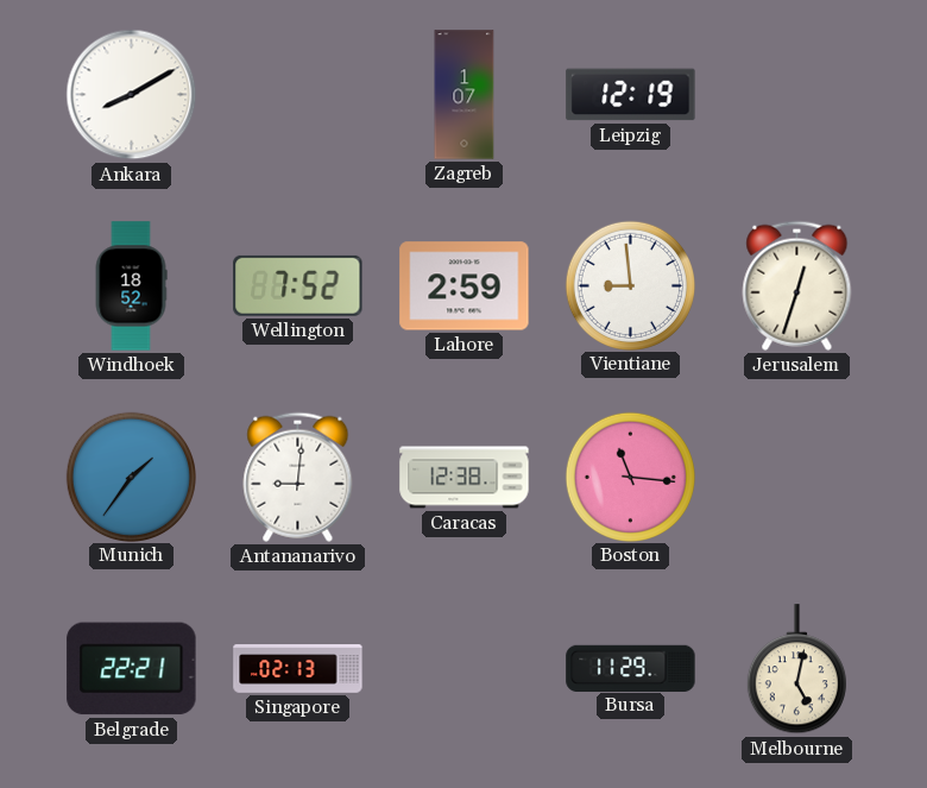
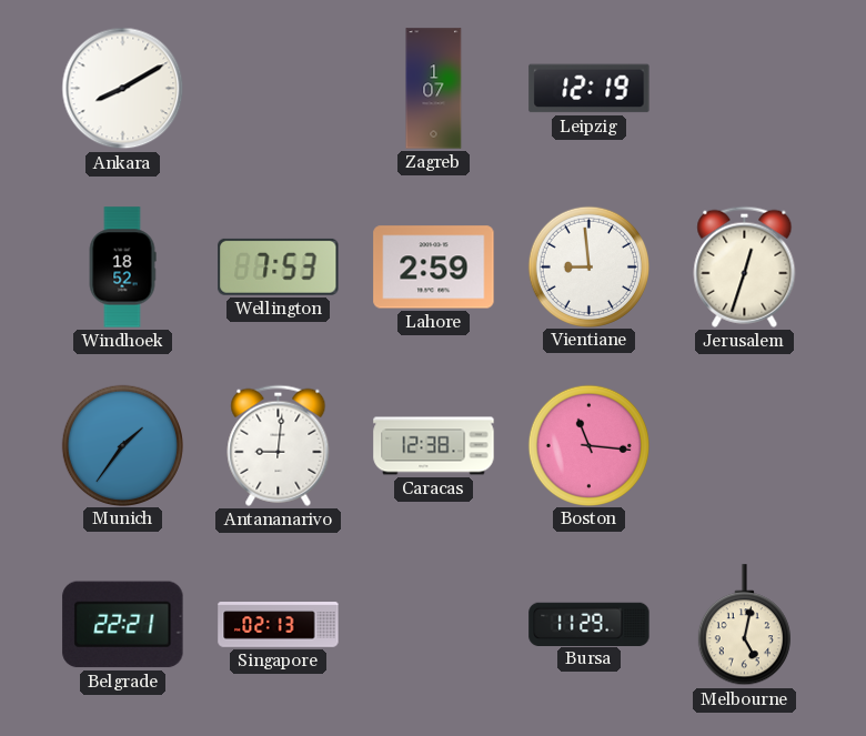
Wellington: 7:52 -> 7:53 (279, 266)
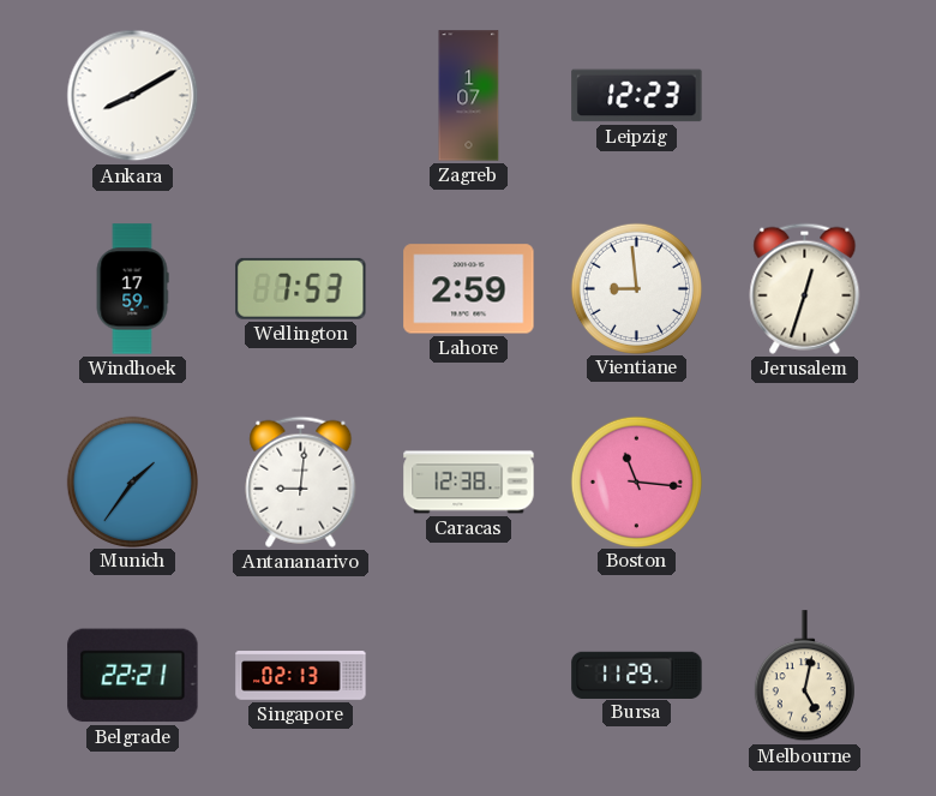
Leipzig: 12:19 -> 12:23 (637, 96)
Windhoek: 18:52 -> 17:59 (132, 289)
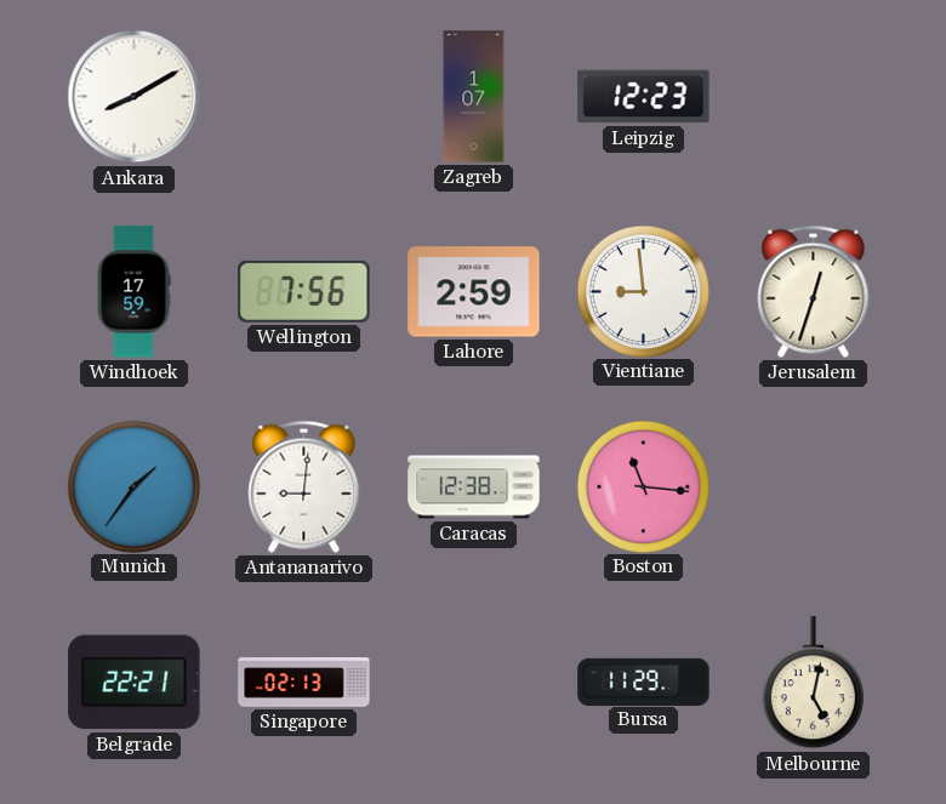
Wellington: 7:53 -> 7:56 (304, 291)
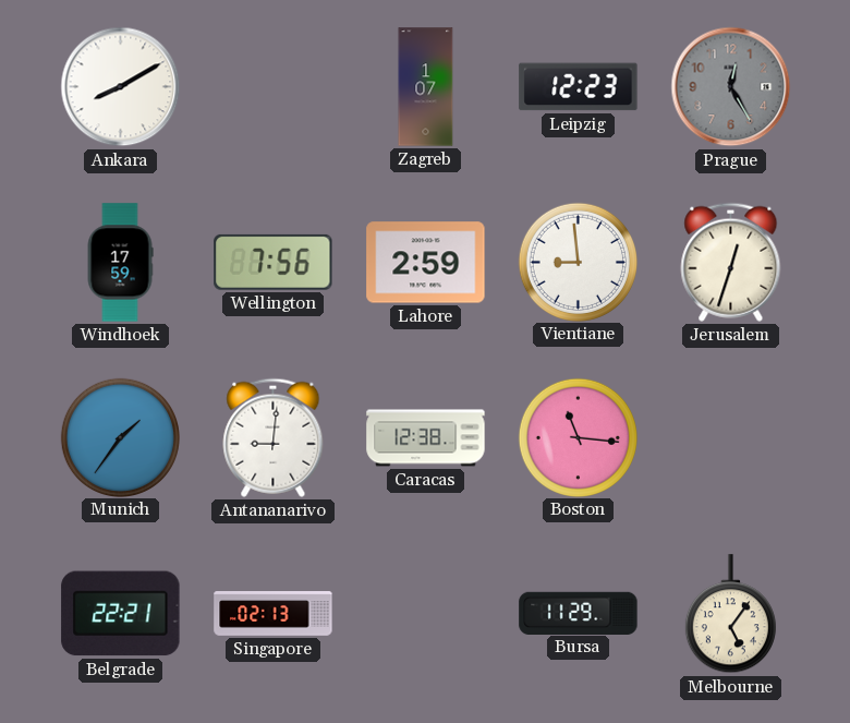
Prague: none -> 12:25 (731, 87)
Melbourne: 5:02 -> 5:06 (730, 614)
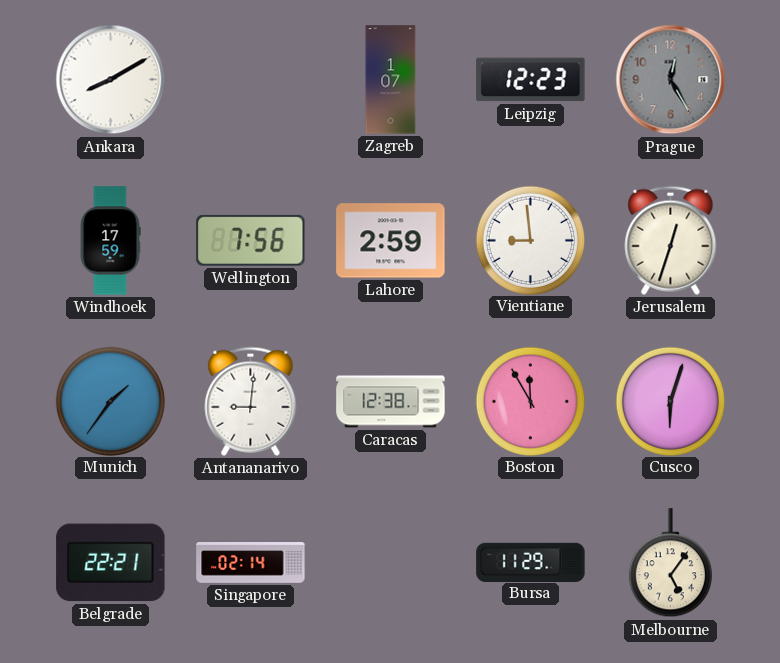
Boston: 11:16 -> 11:55 (530, 401)
Cusco: none -> 6:03 (670, 401)
Singapore: 02:13 -> 02:14 (251, 563)
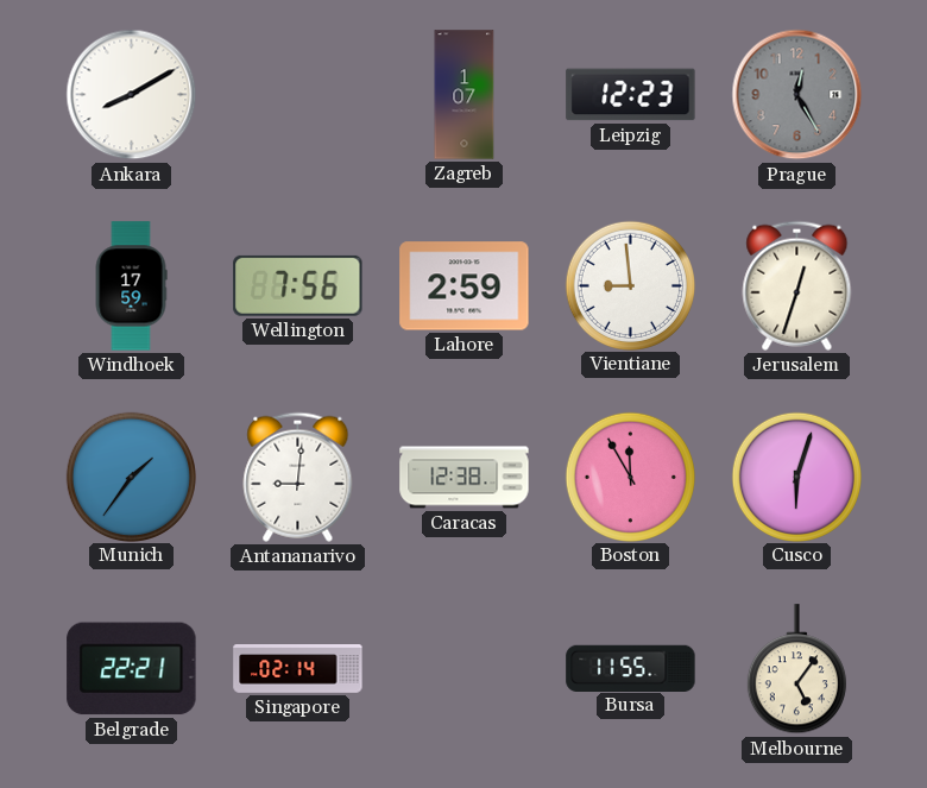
Bursa: 11:29 -> 11:55 (631, 668)
